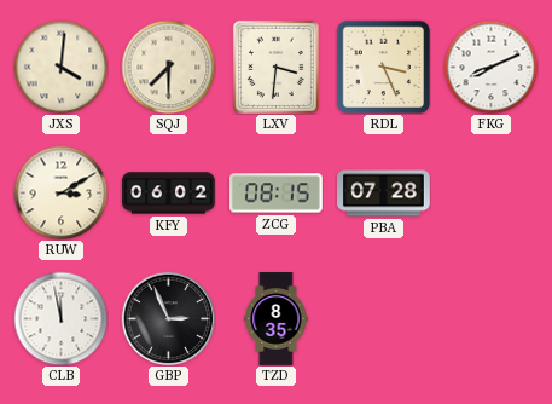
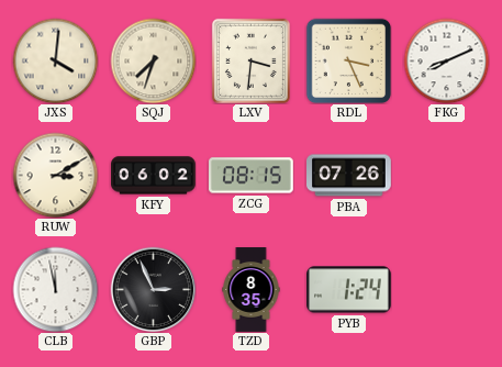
SQJ: 7:30 -> 7:33 (153, 60)
PBA: 07:28 -> 07:26 (349, 176)
PYB: none -> 1:24 (349, 290)
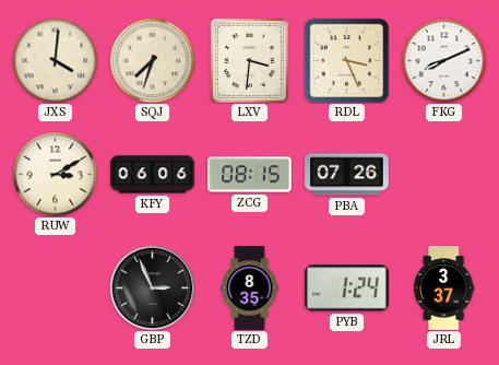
KFY: 06:02 -> 06:06 (153, 175)
CLB: 11:58 -> none (55, 289)
JRL: none -> 3:37 (444, 289)
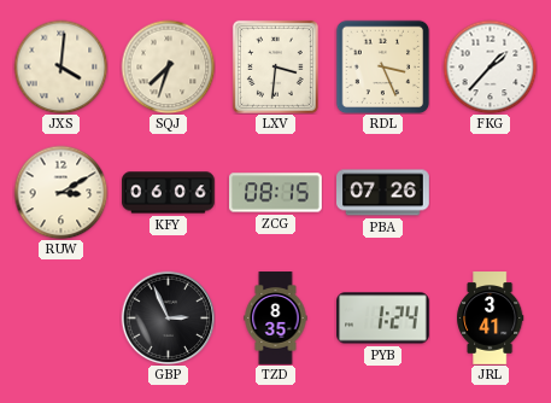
FKG: 8:11 -> 1:37 (490, 66)
JRL: 3:37 -> 3:41 (491, 319)
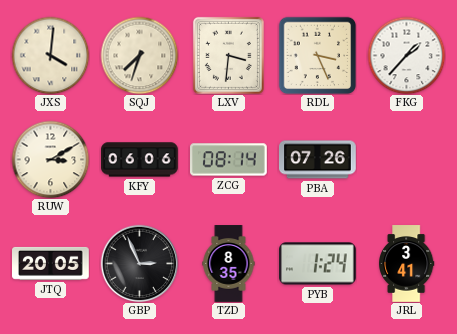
ZCG: 08:15 -> 08:14 (229, 160)
JTQ: none -> 20:05 (51, 263)
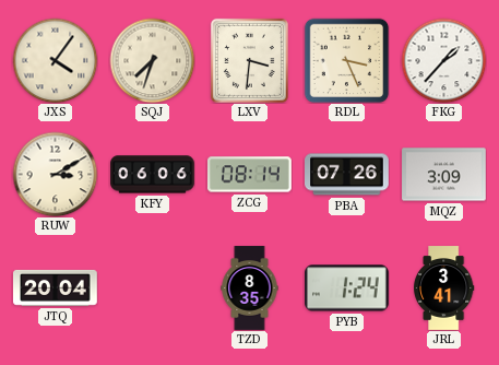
JXS: 4:01 -> 4:06 (55, 60)
MQZ: none -> 3:09 (444, 175)
JTQ: 20:05 -> 20:04 (56, 287)
GBP: 2:56 -> none (139, 263)
